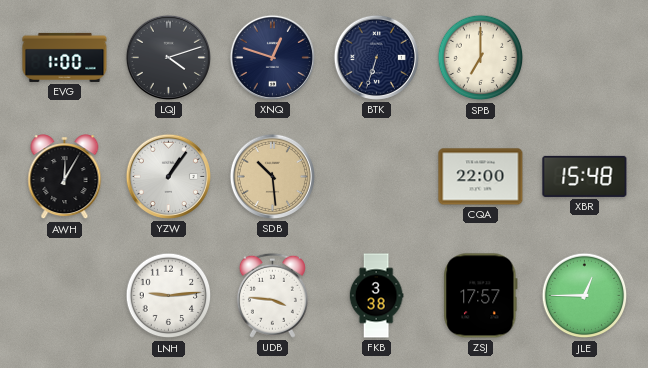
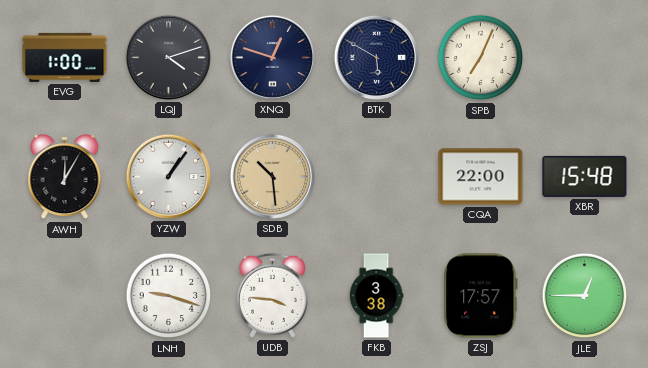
BTK: 6:33 -> 5:50 (376, 57)
SPB: 7:00 -> 7:04 (481, 58)
LNH: 9:14 -> 9:18 (169, 296)
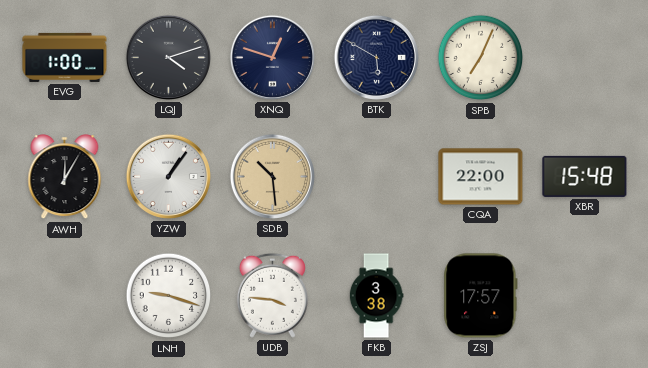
JLE: 12:45 -> none (585, 296)
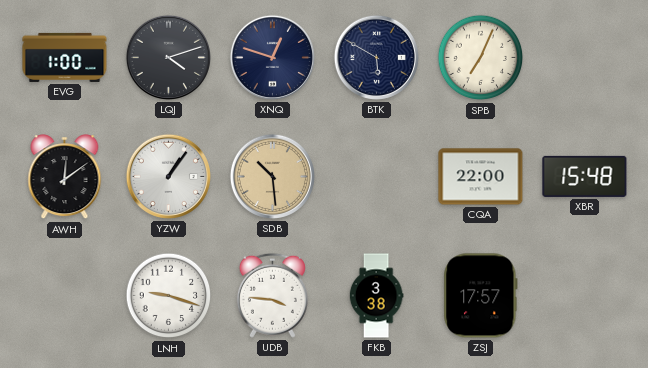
AWH: 12:05 -> 12:09 (65, 177)
